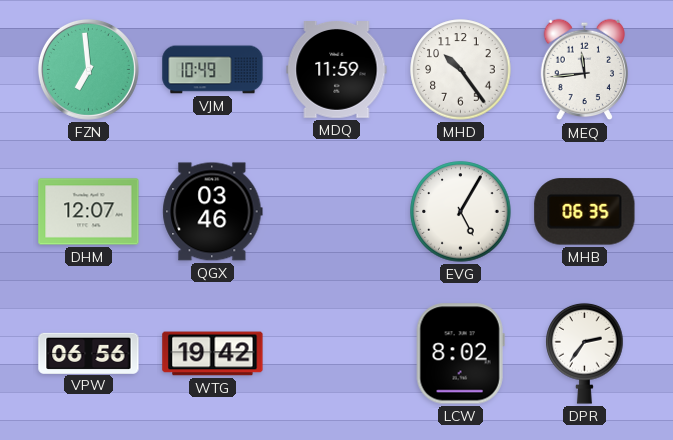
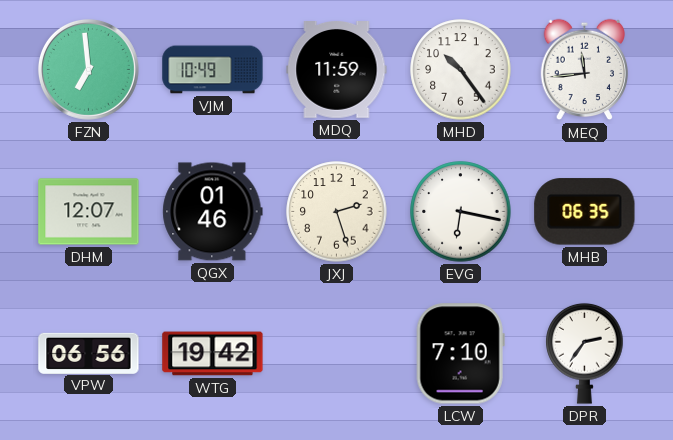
QGX: 03:46 -> 01:46 (213, 212)
JXJ: none -> 2:27 (337, 212)
EVG: 5:05 -> 6:17 (461, 212)
LCW: 8:02 -> 7:10 (460, 354)
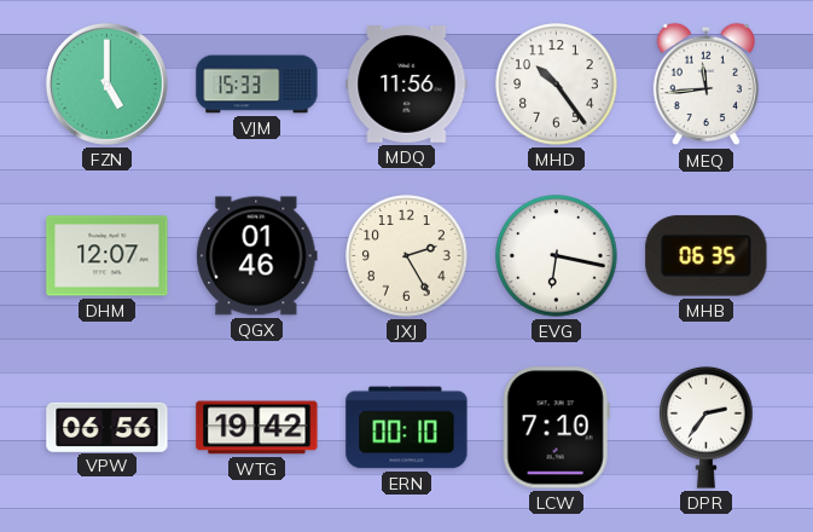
FZN: 6:59 -> 5:00 (106, 83)
VJM: 10:49 -> 15:33 (257, 85)
MDQ: 11:59 -> 11:56 (407, 85)
JXJ: 2:27 -> 2:25 (407, 256)
ERN: none -> 00:10 (407, 428)
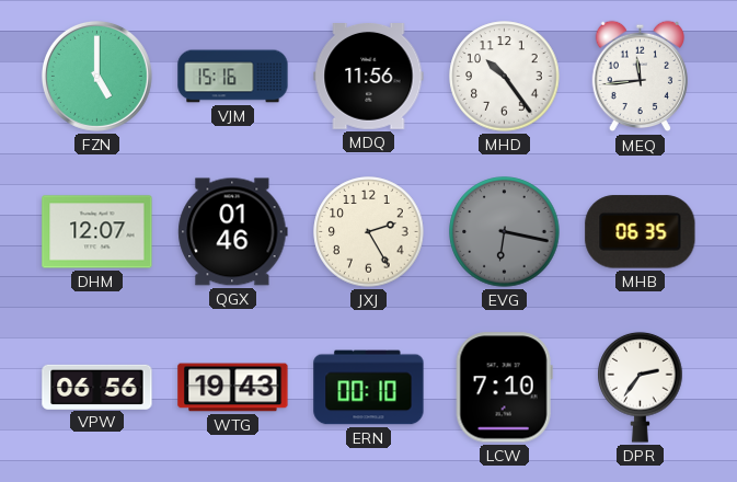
VJM: 15:33 -> 15:16 (233, 77)
EVG dial: white -> grey (505, 232)
WTG: 19:42 -> 19:43 (233, 388)
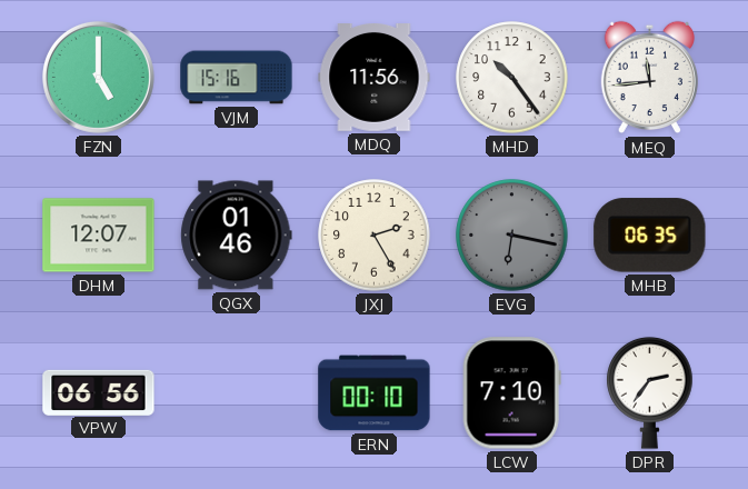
WTG: 19:43 -> none (233, 388)
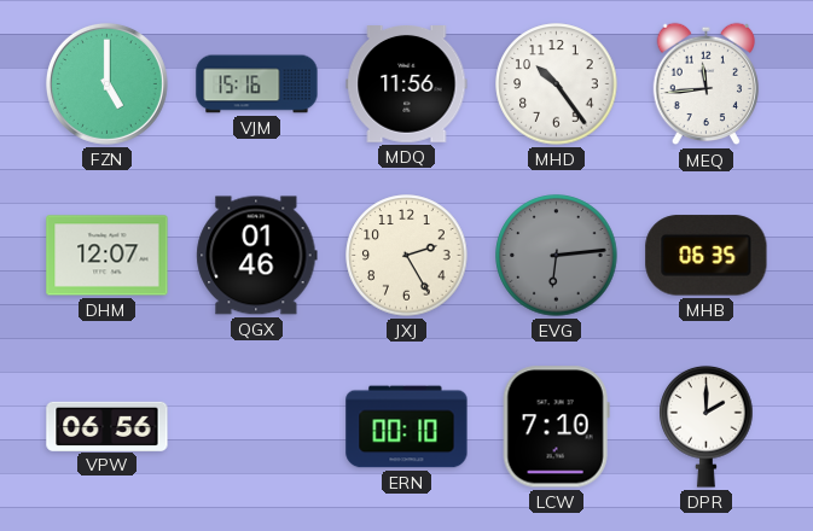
EVG: 6:17 -> 6:14 (557, 256)
DPR: 2:36 -> 2:00 (707, 426)
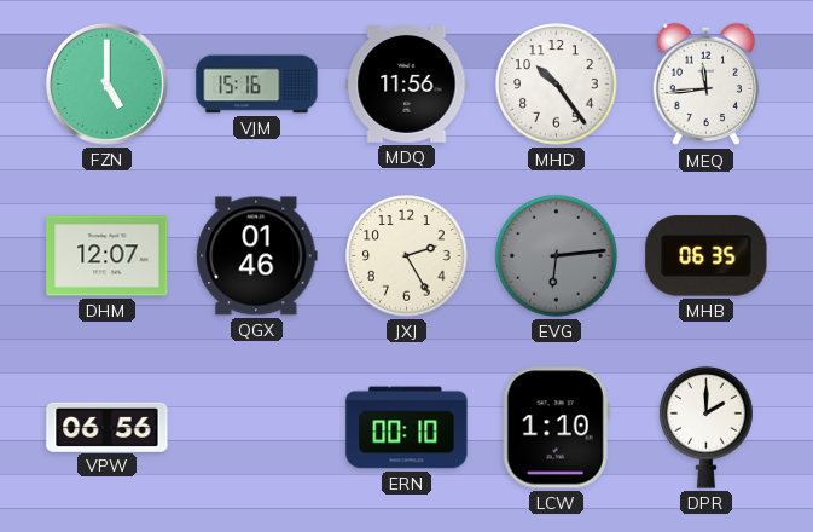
LCW: 7:10 -> 1:10 (556, 428)
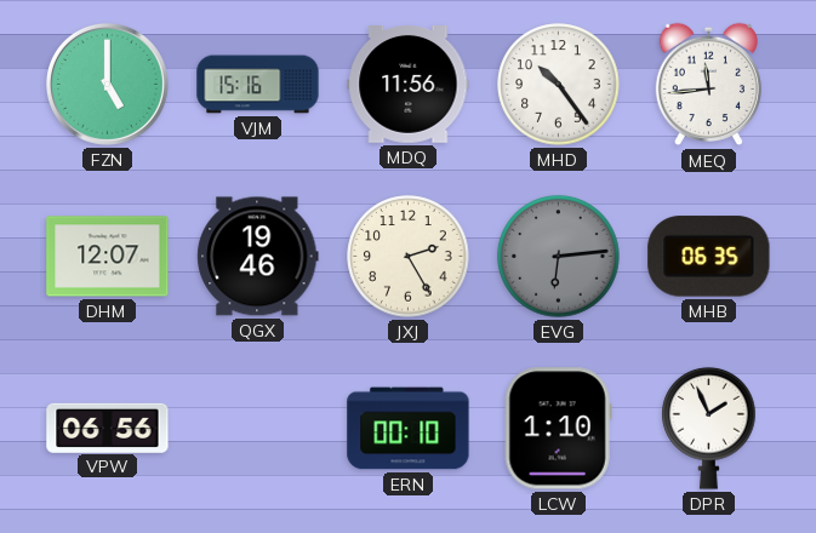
QGX: 01:46 -> 19:46 (258, 257)
DPR: 2:00 -> 1:56 (709, 428)
